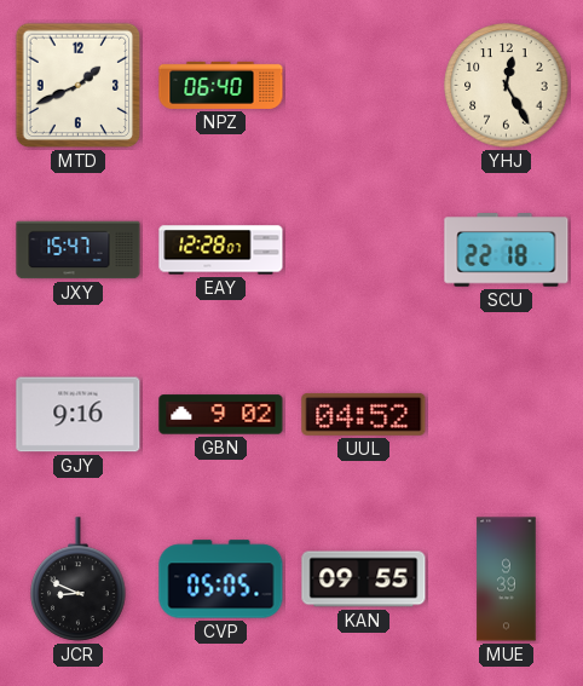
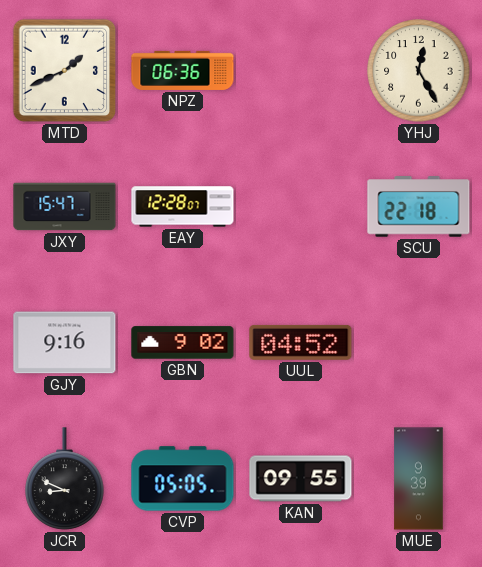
NPZ: 06:40 -> 06:36 (183, 70)
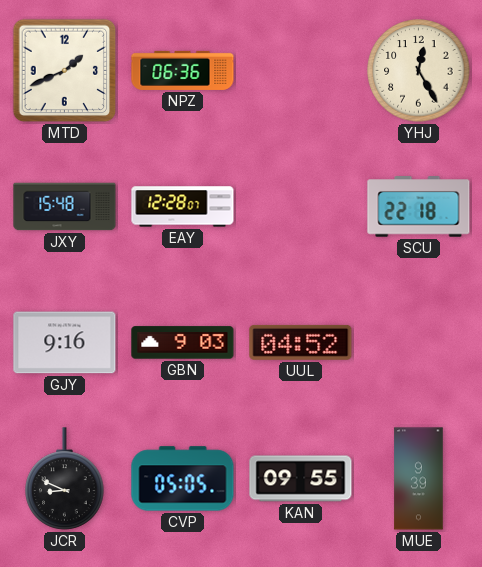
JXY: 15:47 -> 15:48 (65, 207)
GBN: 9:02 -> 9:03 (183, 343)
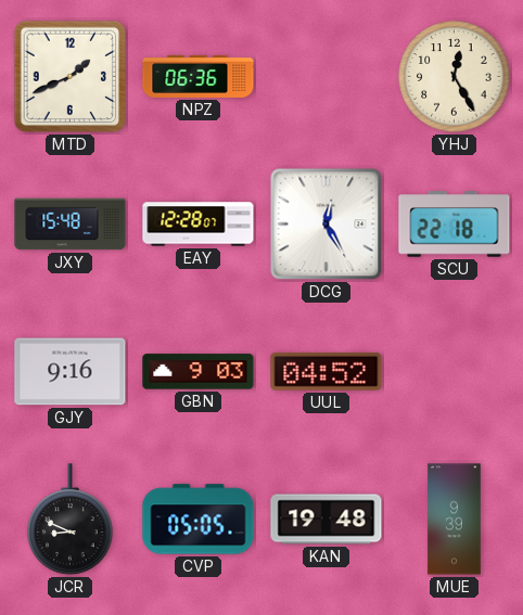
DCG: none -> 12:25 (327, 225)
KAN: 09:55 -> 19:48 (327, 520)
